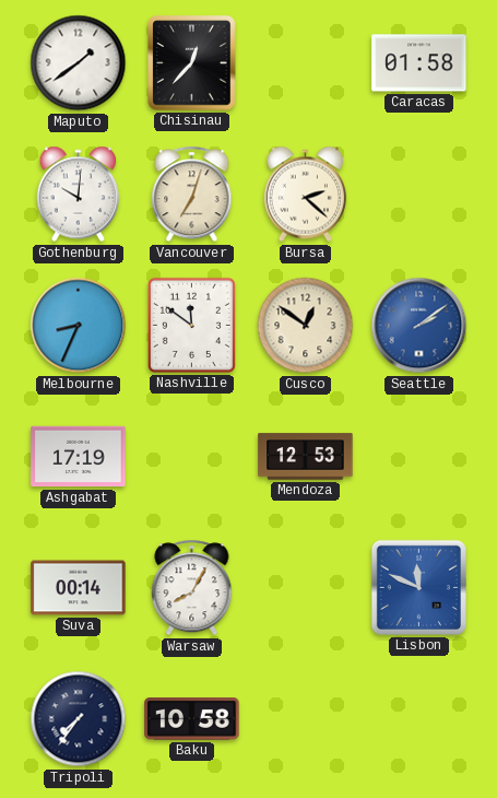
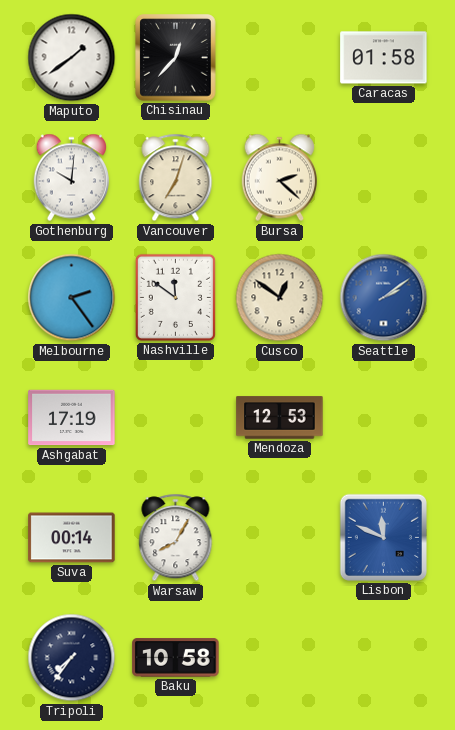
Melbourne: 8:34 -> 2:24 (72, 298)
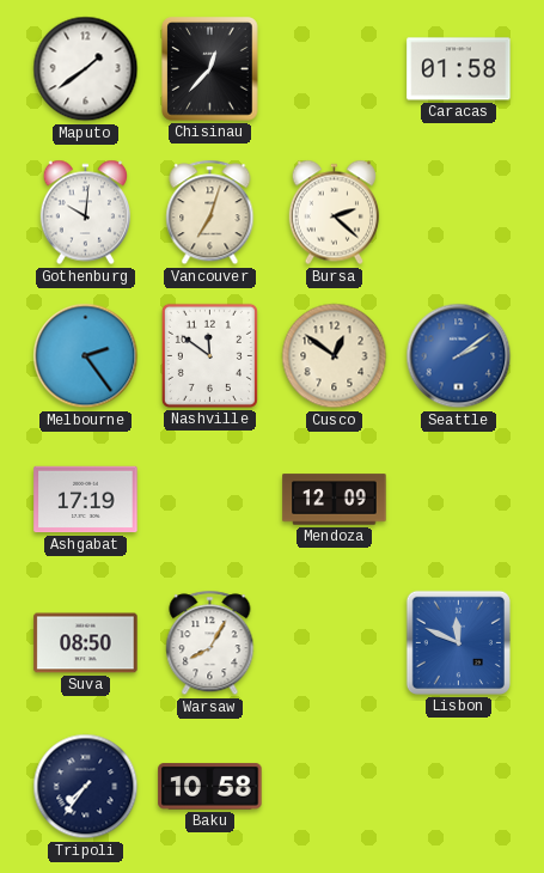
Mendoza: 12:53 -> 12:09 (335, 500)
Suva: 00:14 -> 08:50 (86, 643)
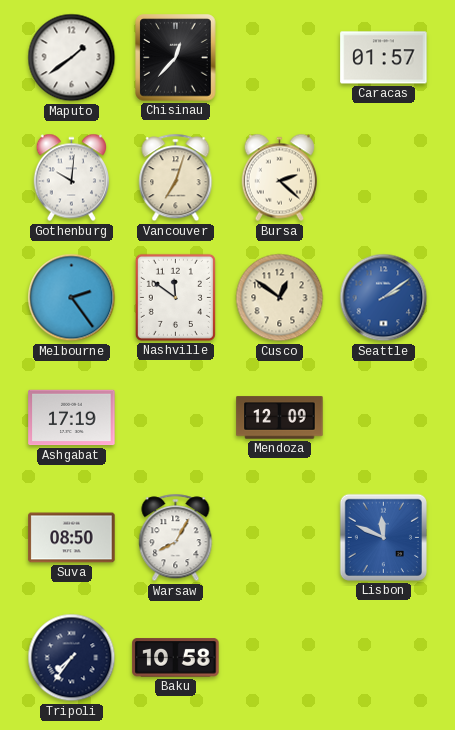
Caracas: 01:58 -> 01:57 (384, 58)
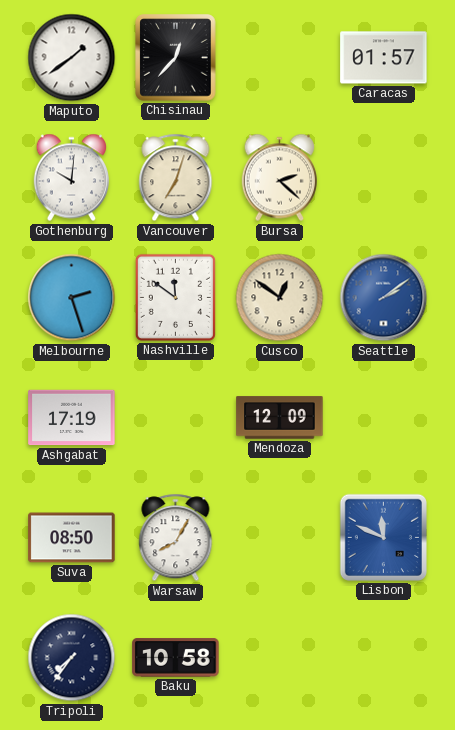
Melbourne: 2:24 -> 2:27 (72, 298)
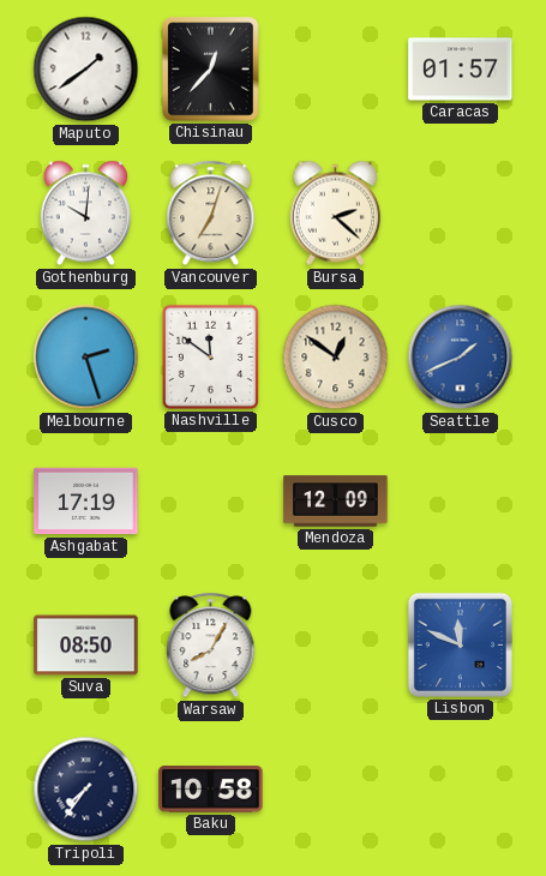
Seattle: 2:09 -> 1:41 (461, 358)
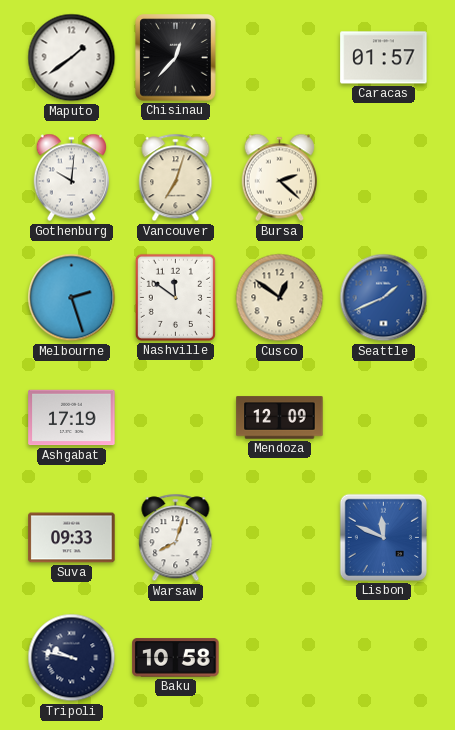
Suva: 08:50 -> 09:33 (72, 538)
Warsaw: 8:05 -> 8:03 (176, 538)
Tripoli: 7:36 -> 9:47 (72, 658)
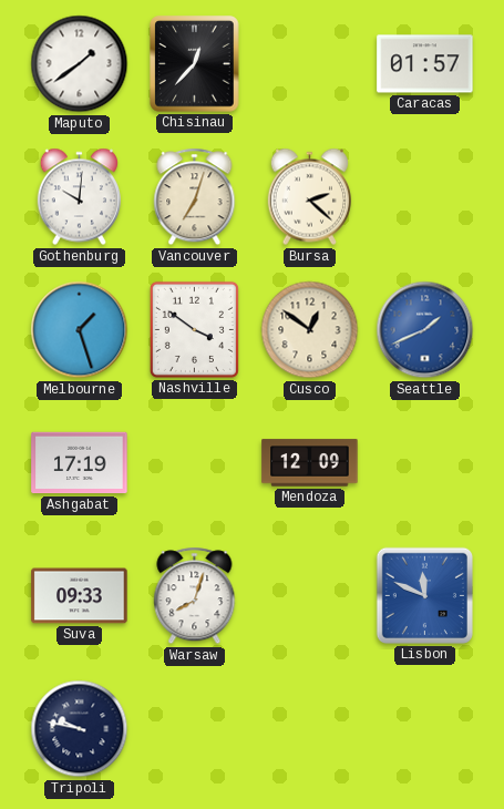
Melbourne: 2:27 -> 1:27 (80, 330)
Nashville: 11:51 -> 3:51 (194, 329)
Baku: 10:58 -> none (176, 658)
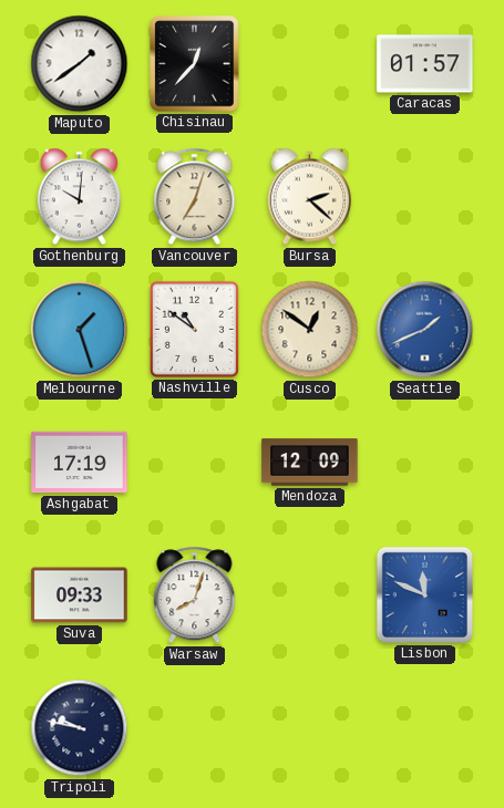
Nashville: 3:51 -> 10:51 (194, 329)
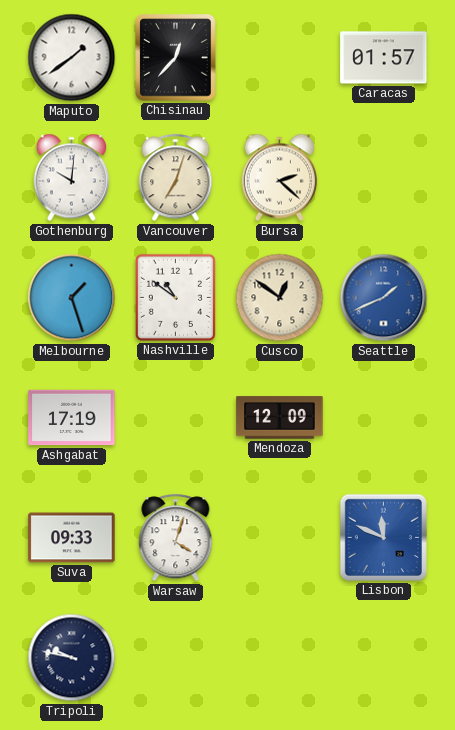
Warsaw: 8:03 -> 4:03 (176, 538)
